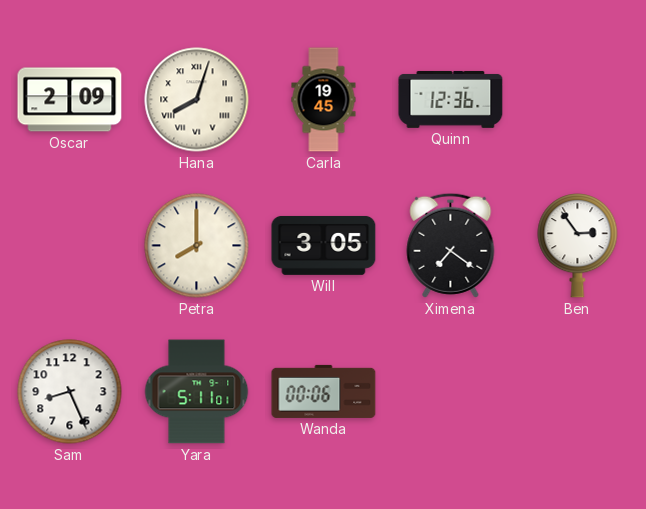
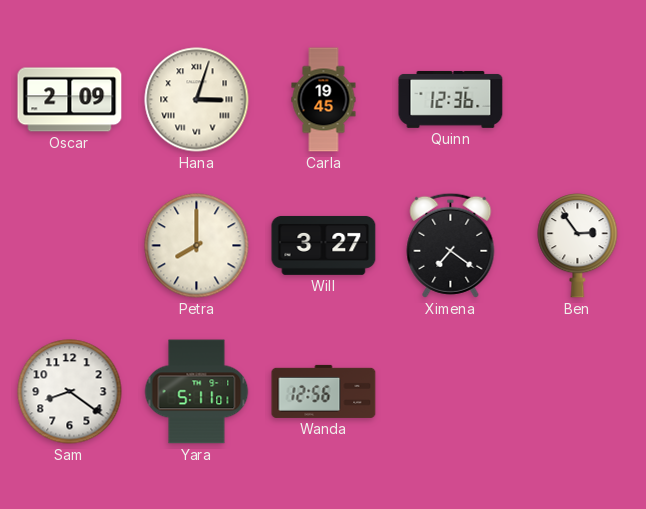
Hana: 8:03 -> 3:03 (197, 100)
Will: 3:05 -> 3:27 (324, 245)
Sam: 8:26 -> 8:21 (70, 392)
Wanda: 00:06 -> 12:56 (324, 391)
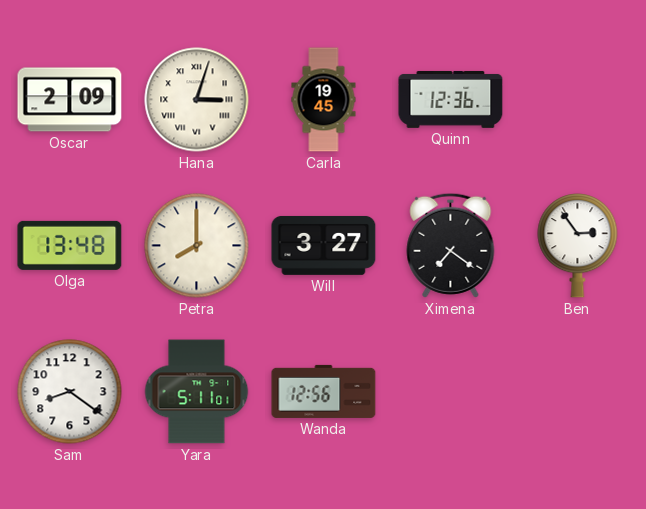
Olga: none -> 13:48 (70, 245)
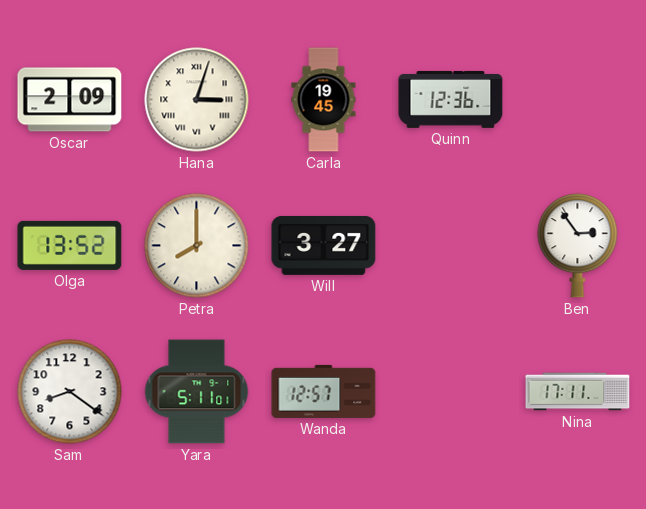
Olga: 13:48 -> 13:52 (70, 245)
Ximena: 7:21 -> none (451, 245)
Wanda: 12:56 -> 12:57 (324, 391)
Nina: none -> 17:11 (578, 392)
